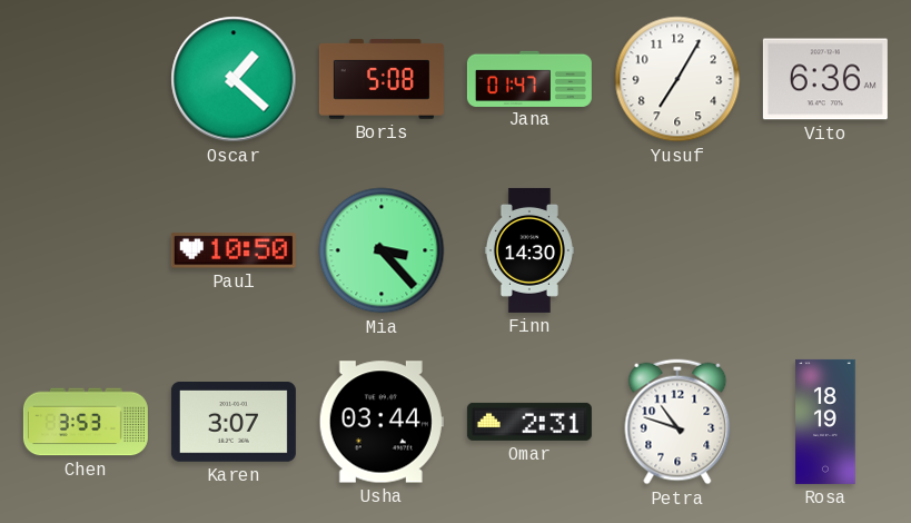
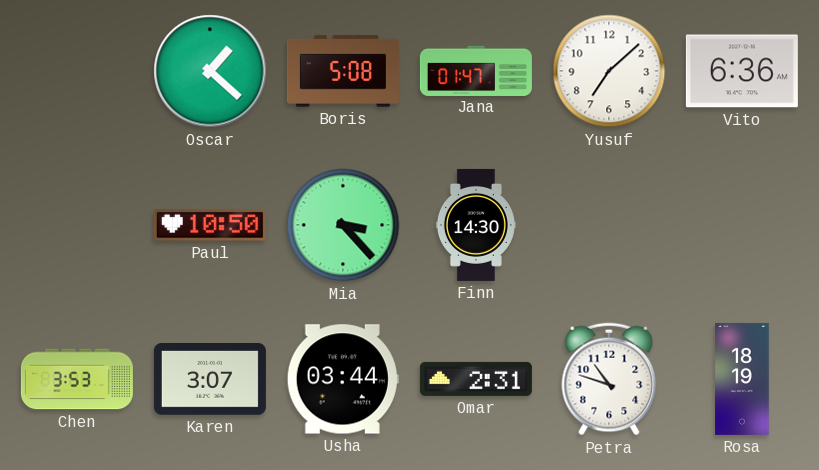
Yusuf: 7:05 -> 7:08 (609, 71)
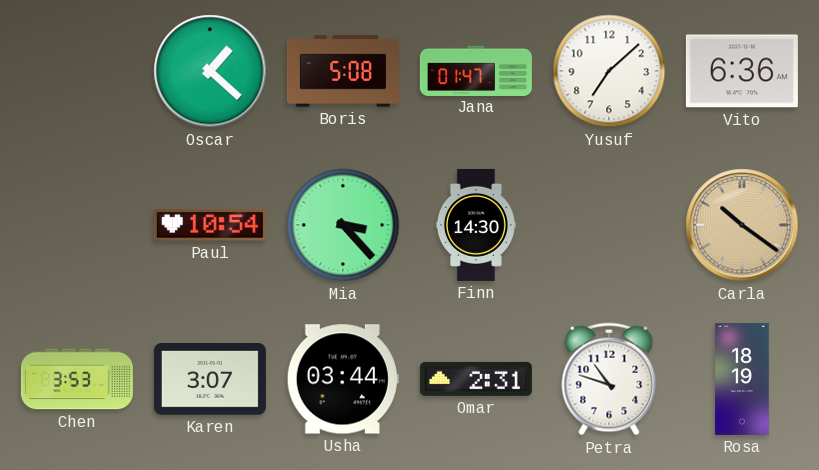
Paul: 10:50 -> 10:54 (210, 225)
Carla: none -> 10:21 (742, 225)
